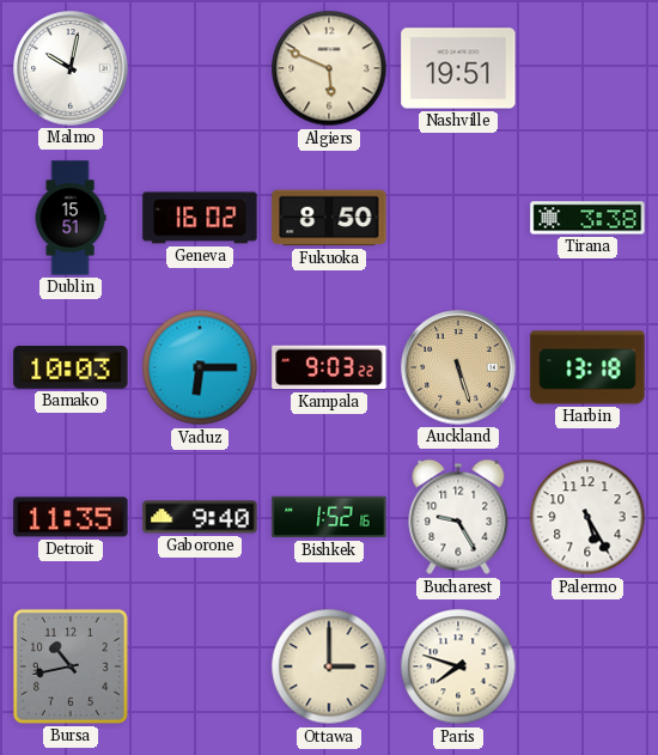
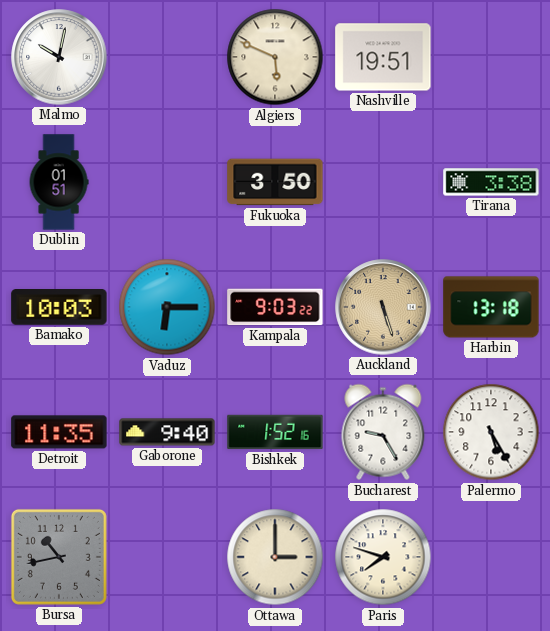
Dublin: 15:51 -> 01:51 (59, 182)
Geneva: 16:02 -> none (200, 218)
Fukuoka: 8:50 -> 3:50 (275, 182)
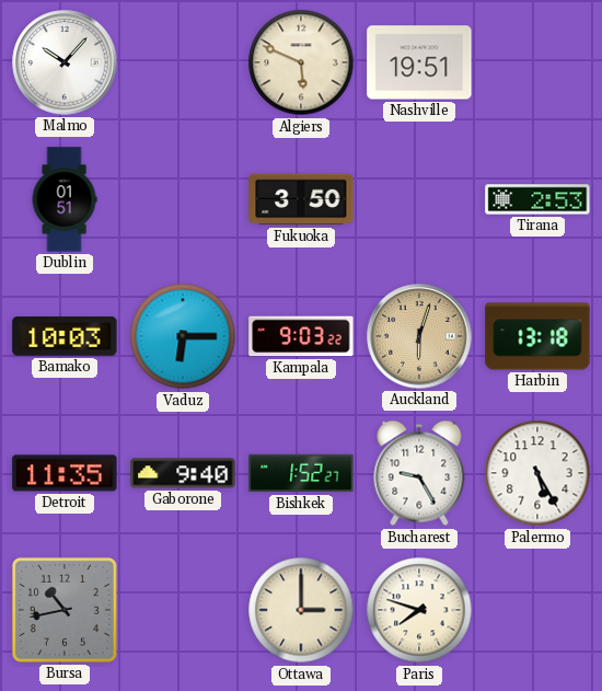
Malmo: 10:02 -> 10:07 (65, 62)
Tirana: 3:38 -> 2:53 (537, 199)
Auckland: 5:27 -> 6:03 (419, 336)
Bishkek: 1:52:16 -> 1:52:27 (301, 473)
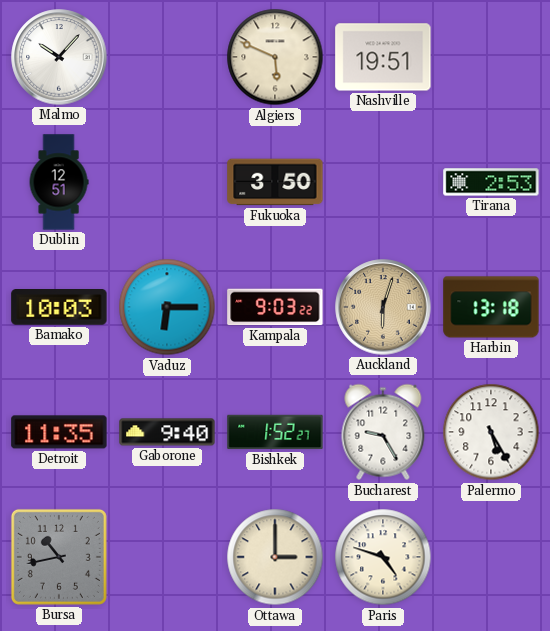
Dublin: 01:51 -> 12:51 (59, 182)
Paris: 7:48 -> 4:48 (383, 557)
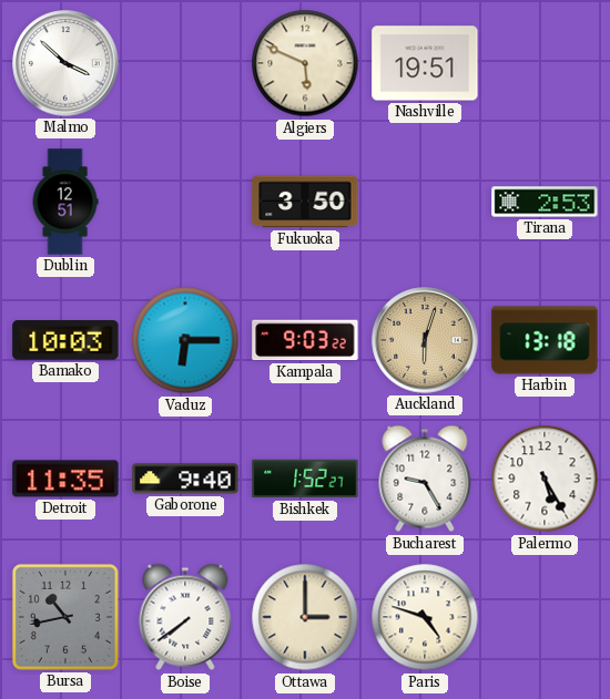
Malmo: 10:07 -> 3:52 (65, 63)
Boise: none -> 7:39 (185, 617)
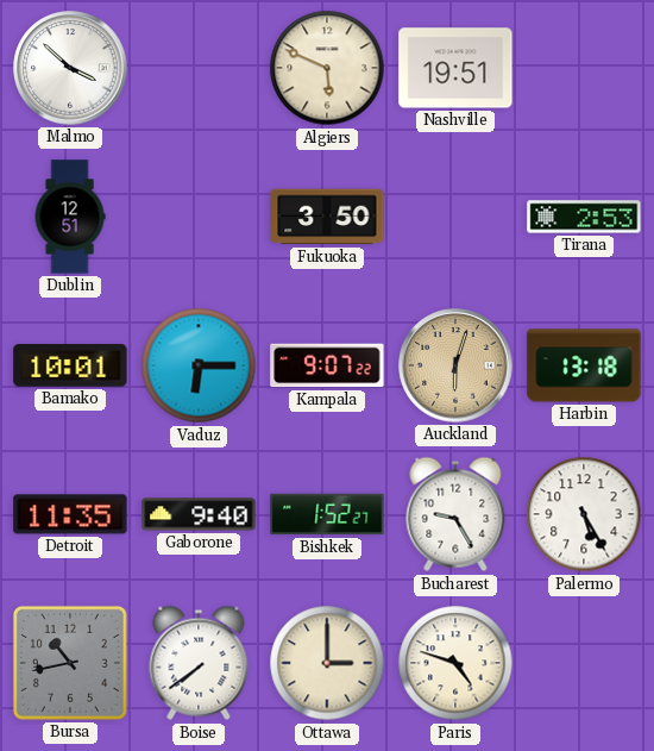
Bamako: 10:03 -> 10:01 (70, 365)
Kampala: 9:03 -> 9:07 (327, 365)
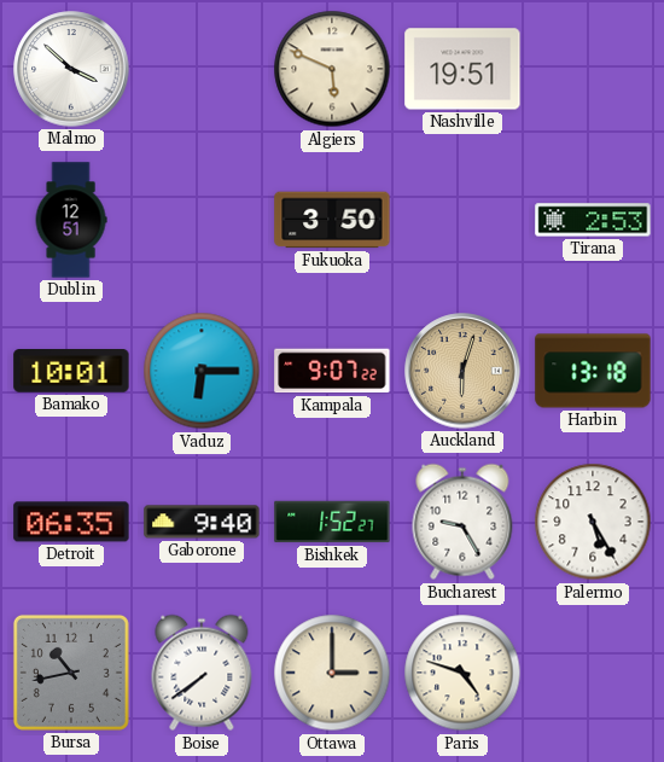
Detroit: 11:35 -> 06:35 (71, 522)
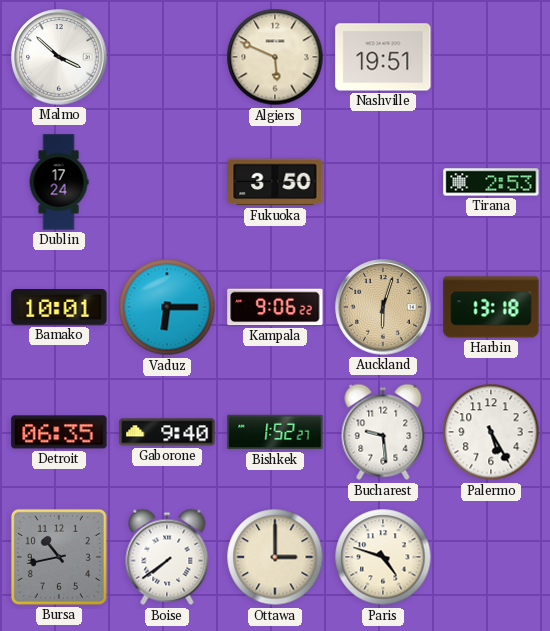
Dublin: 12:51 -> 17:24 (59, 182)
Kampala: 9:07 -> 9:06 (275, 307)
Bucharest: 9:25 -> 9:29 (383, 432)
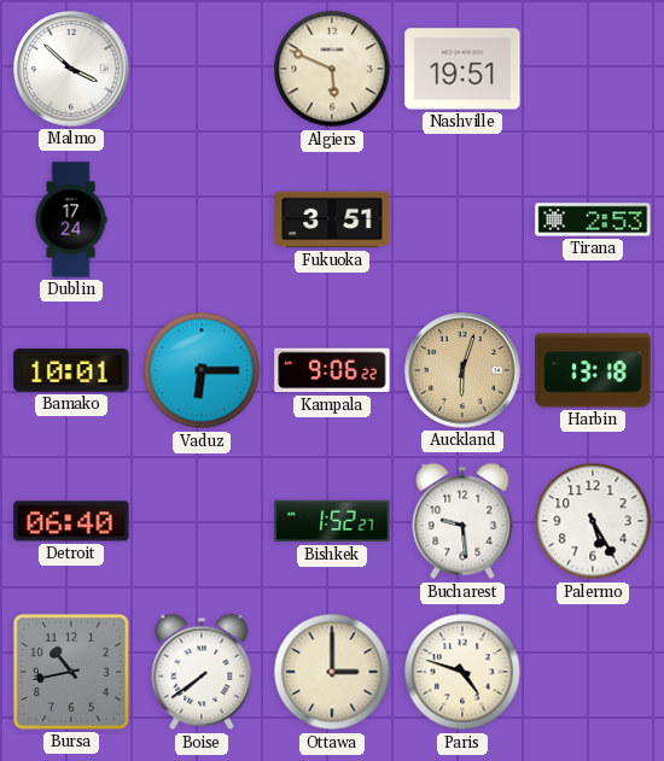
Fukuoka: 3:50 -> 3:51 (332, 219)
Detroit: 06:35 -> 06:40 (71, 521)
Gaborone: 9:40 -> none (167, 432)
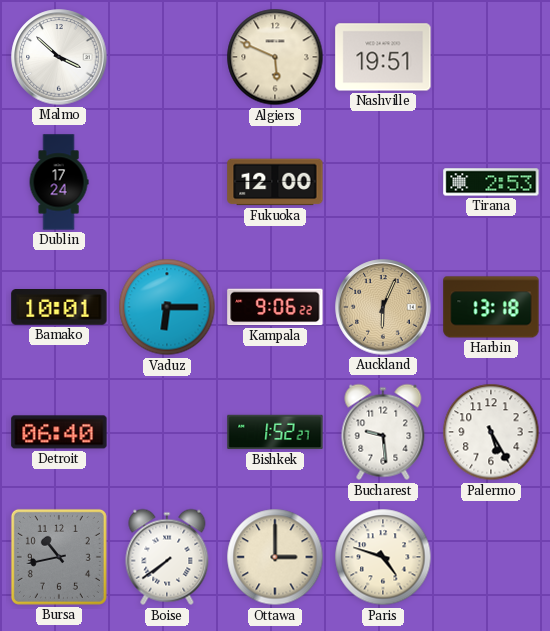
Fukuoka: 3:51 -> 12:00 (275, 182)
Auckland: 6:03 -> 6:04 (383, 307)
